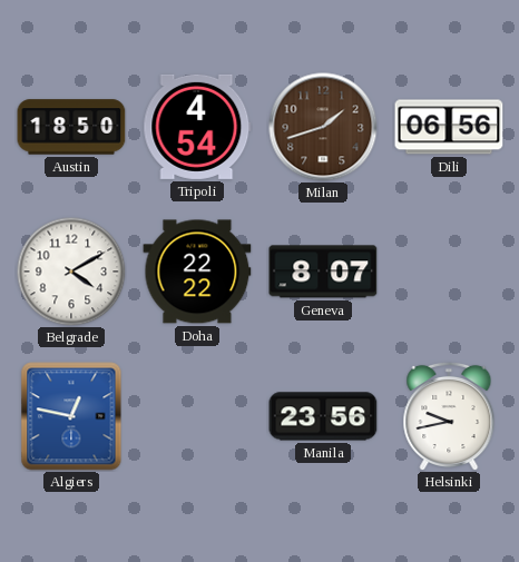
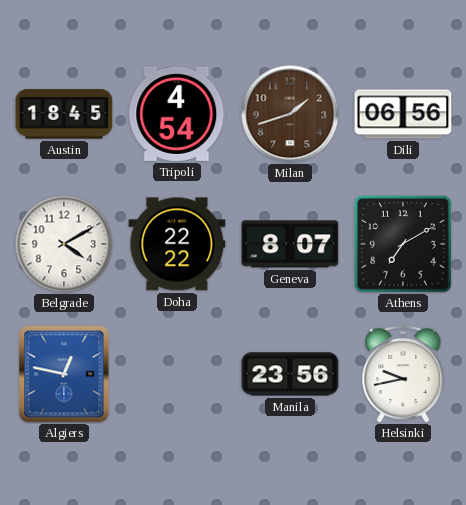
Austin: 18:50 -> 18:45 (64, 114)
Athens: none -> 7:10 (403, 244)
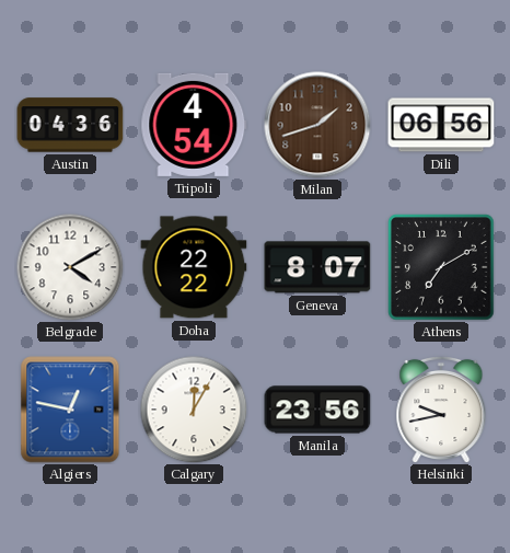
Austin: 18:45 -> 04:36 (70, 125)
Calgary: none -> 12:05 (194, 410)
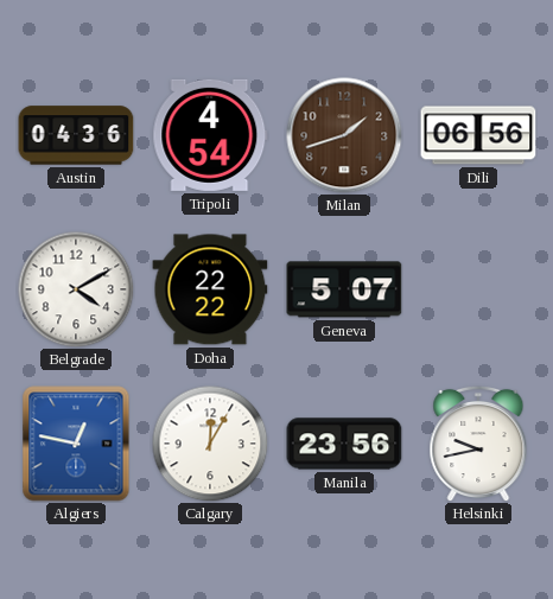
Geneva: 8:07 -> 5:07 (344, 289)
Athens: 7:10 -> none (441, 267)
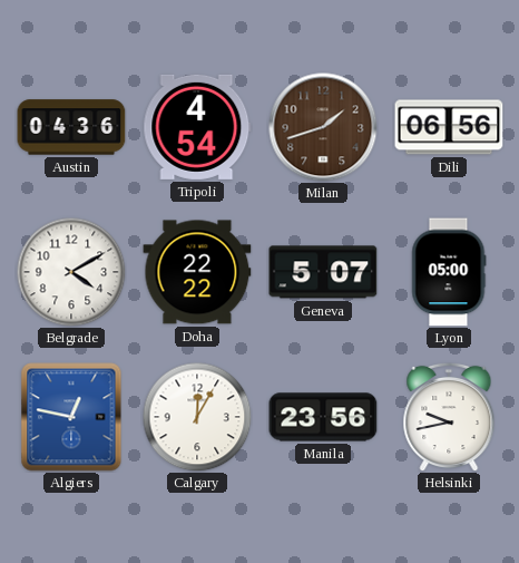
Lyon: none -> 05:00 (449, 272)
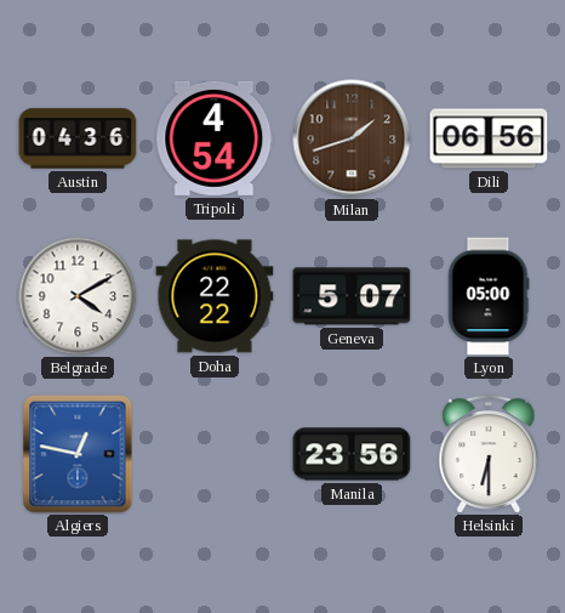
Calgary: 12:05 -> none (197, 417)
Helsinki: 9:43 -> 6:30 (489, 454)
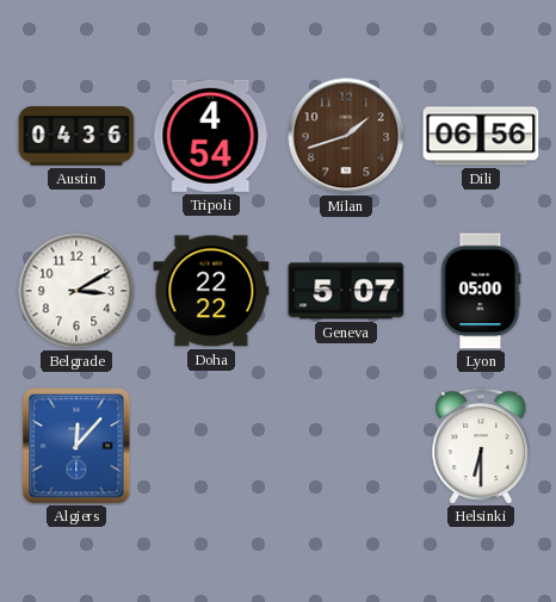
Belgrade: 4:10 -> 3:10 (76, 291)
Algiers: 12:47 -> 12:07 (76, 446)
Manila: 23:56 -> none (352, 454)
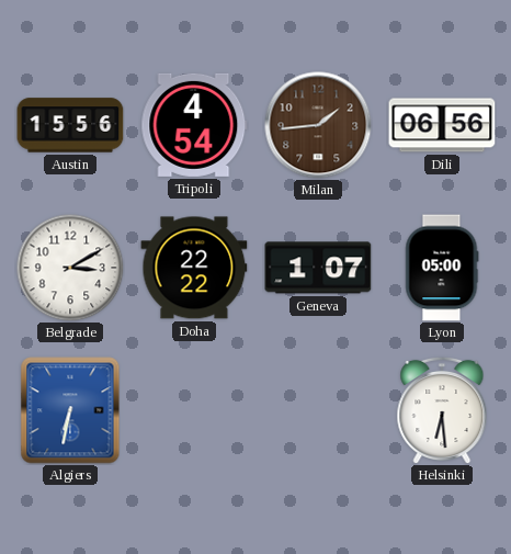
Austin: 04:36 -> 15:56 (70, 125)
Milan: 1:42 -> 1:44 (318, 125)
Geneva: 5:07 -> 1:07 (318, 268)
Algiers: 12:07 -> 6:32 (70, 410)
Helsinki: 6:30 -> 6:29 (442, 410)
